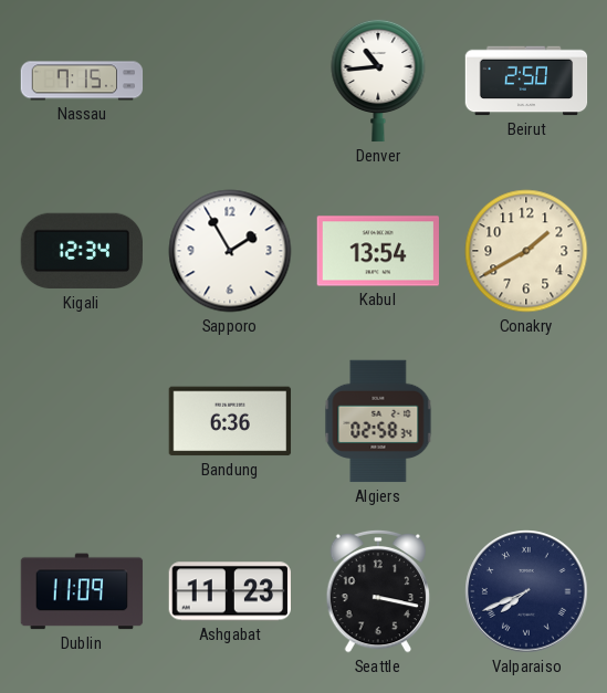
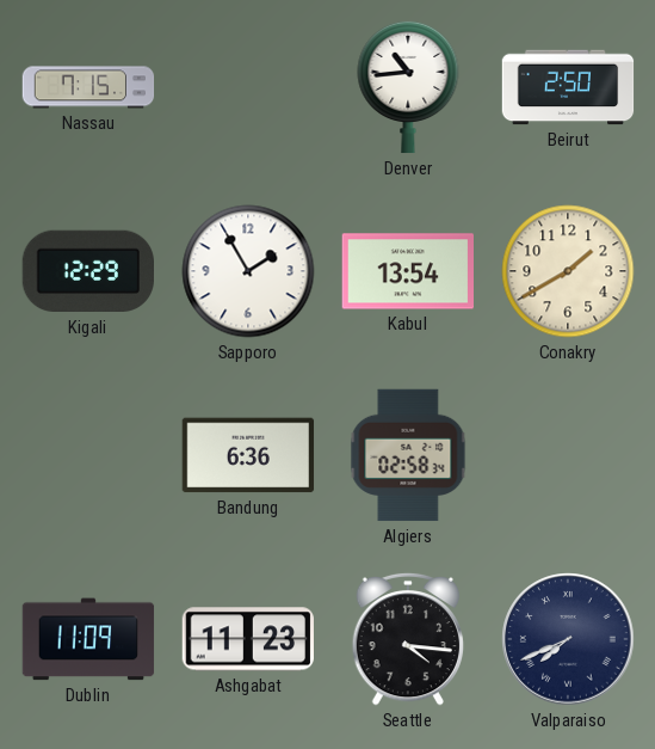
Kigali: 12:34 -> 12:29 (87, 271)
Seattle: 3:17 -> 4:16 (408, 639)
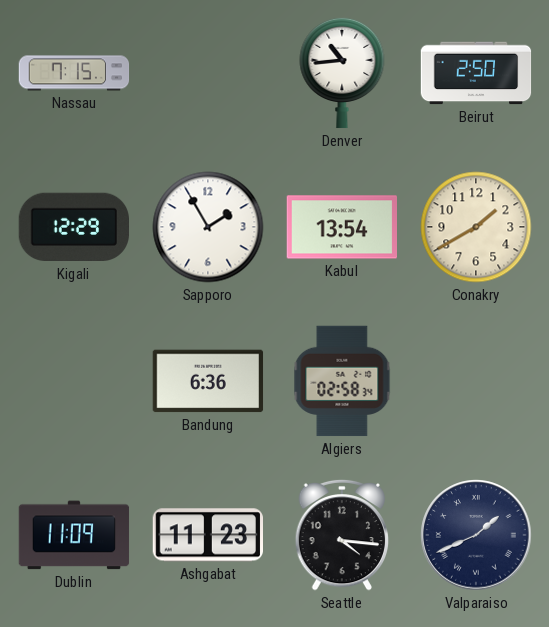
Valparaiso: 7:41 -> 1:41 (476, 535)
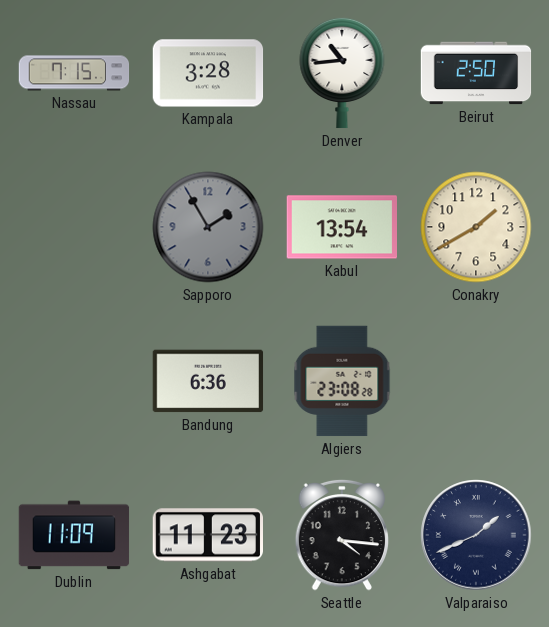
Kampala: none -> 3:28 (208, 73)
Kigali: 12:29 -> none (73, 227)
Sapporo dial: white -> grey (208, 227)
Algiers: 02:58 -> 23:08 (342, 381)
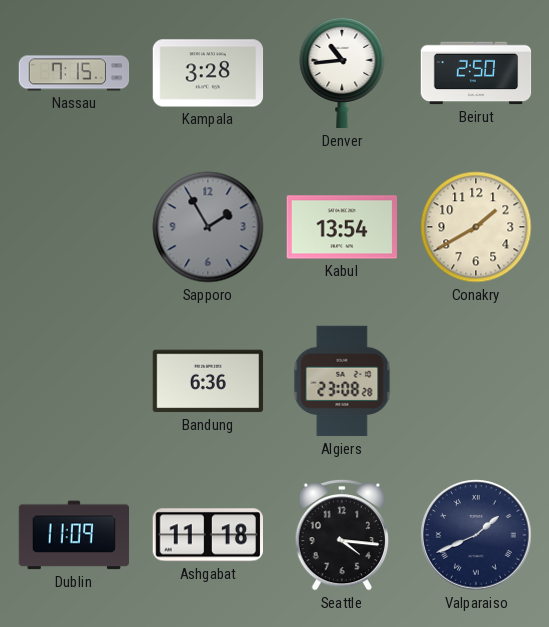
Ashgabat: 11:23 -> 11:18 (207, 535)
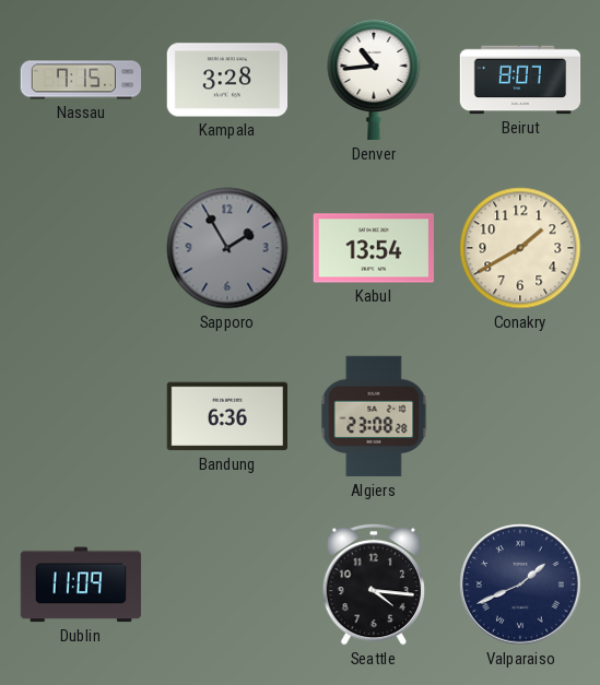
Beirut: 2:50 -> 8:07 (520, 80)
Ashgabat: 11:18 -> none (207, 535)
